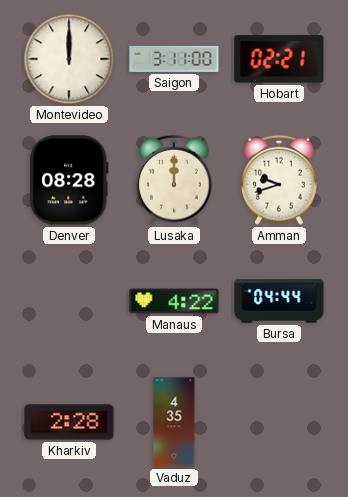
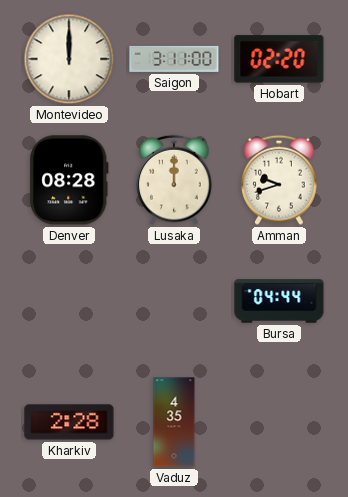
Hobart: 02:21 -> 02:20 (279, 59)
Manaus: 4:22 -> none (174, 301)
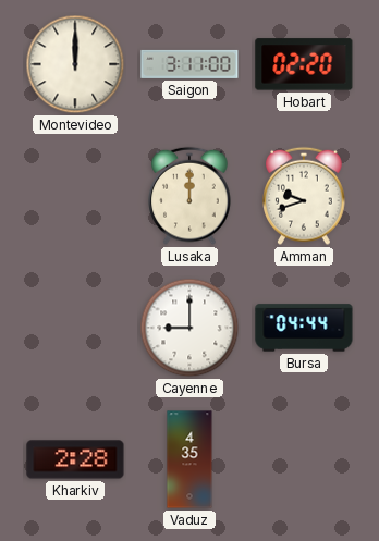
Denver: 08:28 -> none (70, 180)
Cayenne: none -> 9:00 (189, 328)
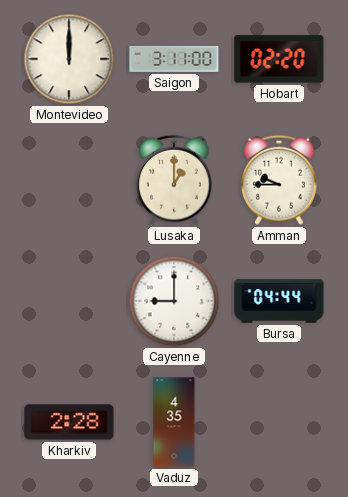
Lusaka: 12:00 -> 1:00 (174, 180)
Amman: 9:42 -> 9:45 (279, 180)
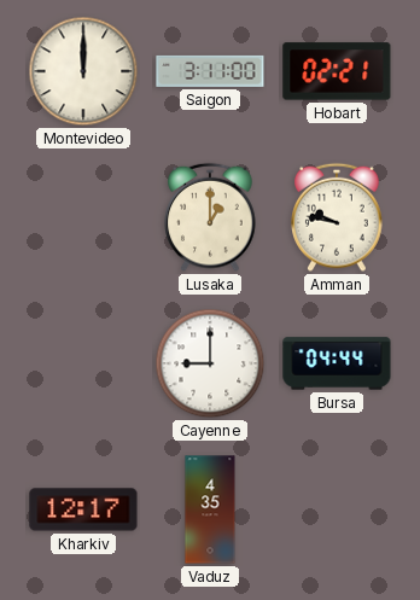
Hobart: 02:20 -> 02:21 (337, 71)
Amman: 9:45 -> 9:47 (337, 217)
Kharkiv: 2:28 -> 12:17 (83, 509)
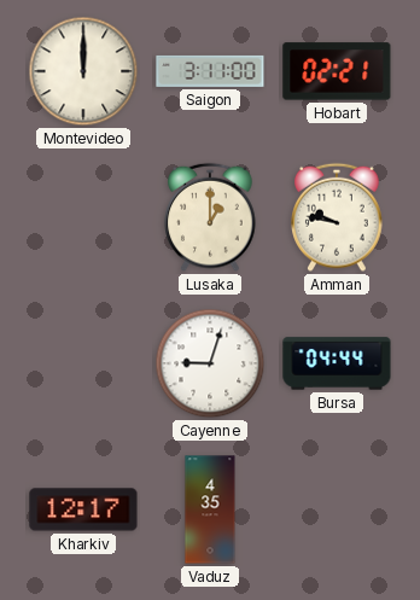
Cayenne: 9:00 -> 9:03 (210, 363)
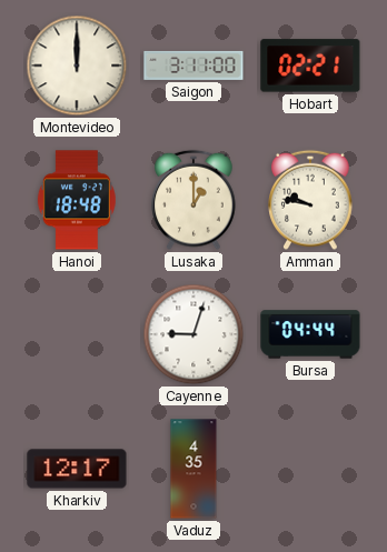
Hanoi: none -> 18:48 (77, 200)
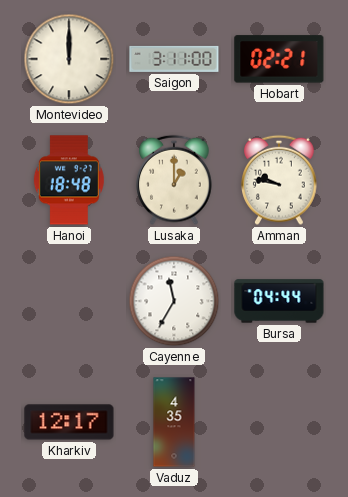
Cayenne: 9:03 -> 11:35 (174, 301)
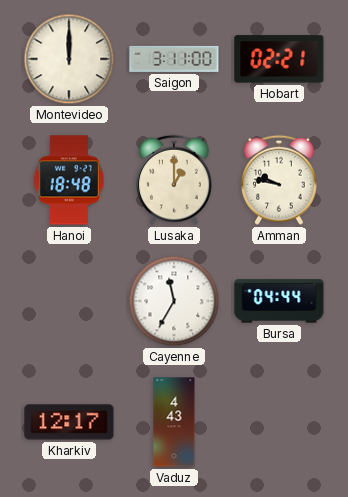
Vaduz: 4:35 -> 4:43 (174, 422)
